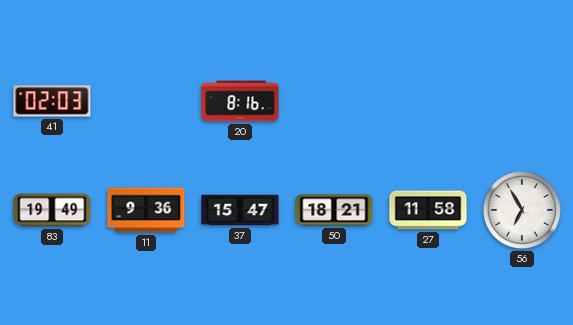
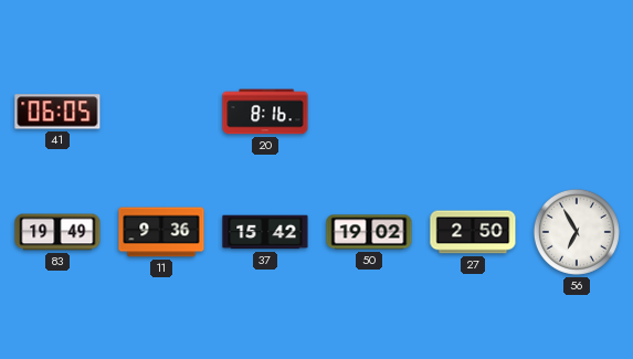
41: 02:03 -> 06:05 (57, 112)
37: 15:47 -> 15:42 (265, 232)
50: 18:21 -> 19:02 (369, 232)
27: 11:58 -> 2:50 (473, 232)
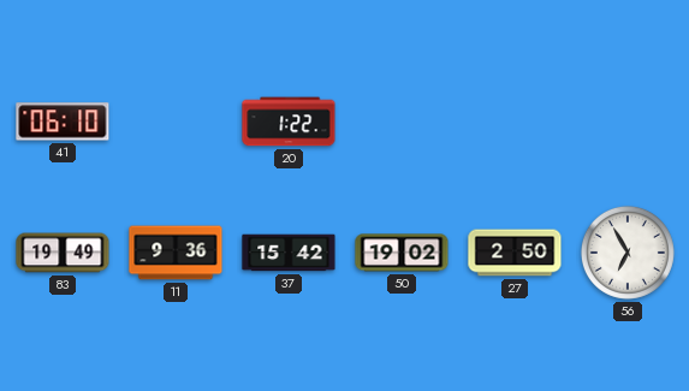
41: 06:05 -> 06:10 (63, 122)
20: 8:16 -> 1:22 (289, 122)
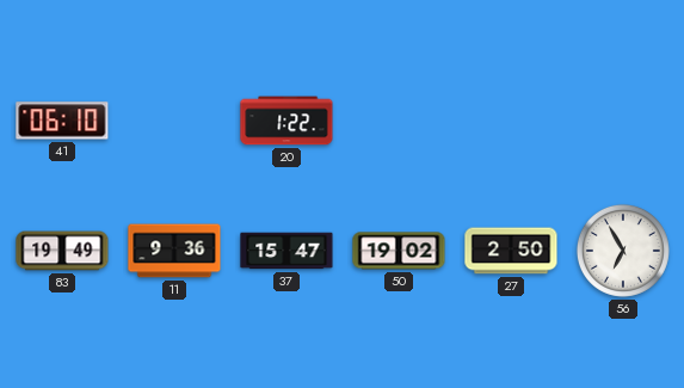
37: 15:42 -> 15:47 (286, 251)
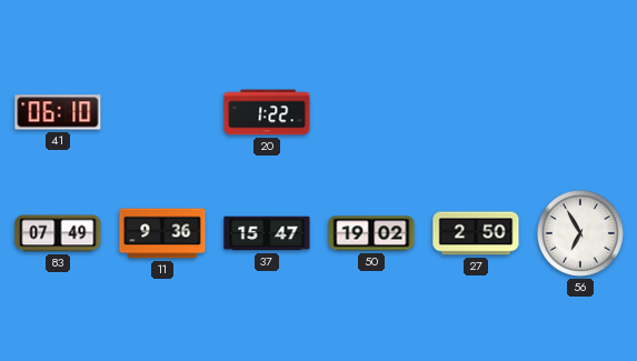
83: 19:49 -> 07:49 (58, 233)
